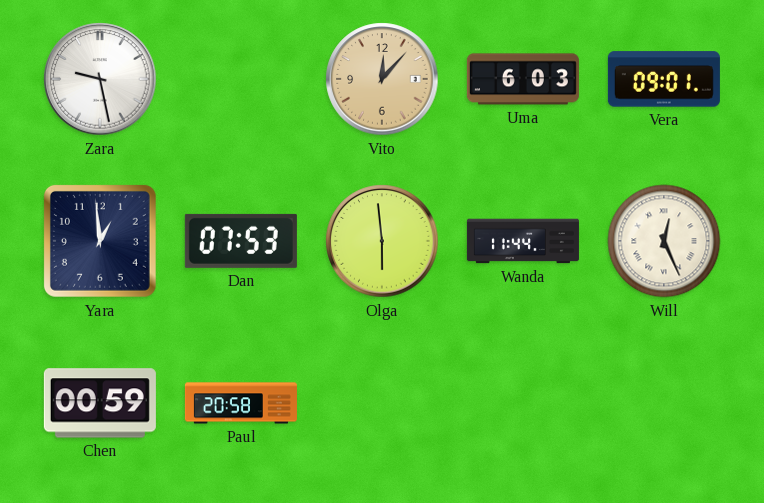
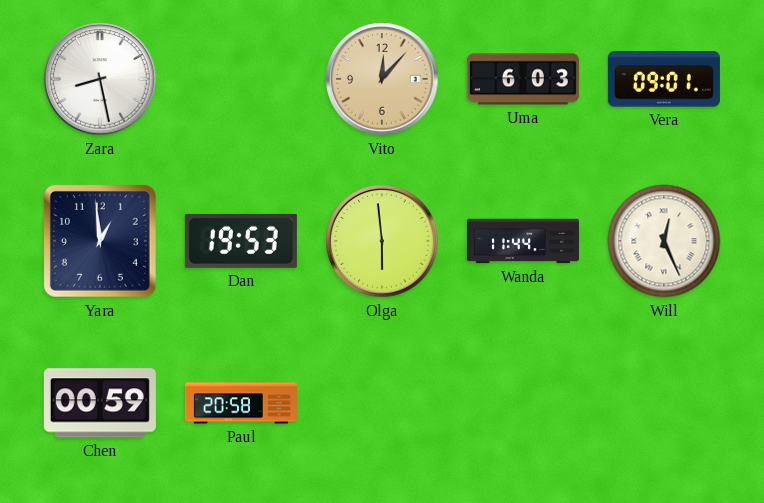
Zara: 9:28 -> 8:28 (100, 79)
Dan: 07:53 -> 19:53 (241, 241)
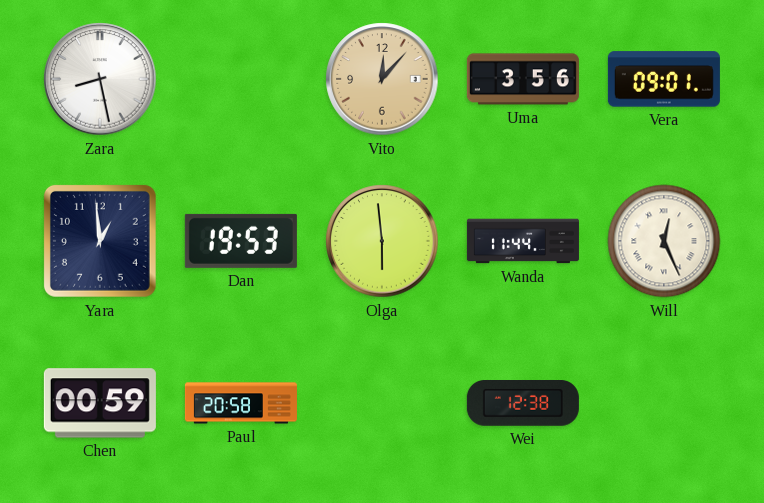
Uma: 6:03 -> 3:56 (523, 79)
Wei: none -> 12:38 (523, 404)
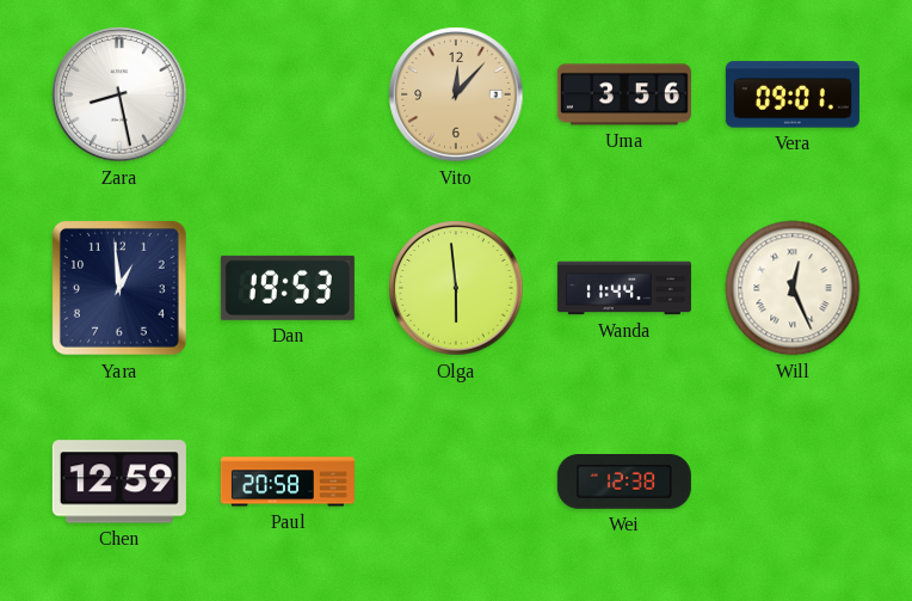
Chen: 00:59 -> 12:59 (119, 482)
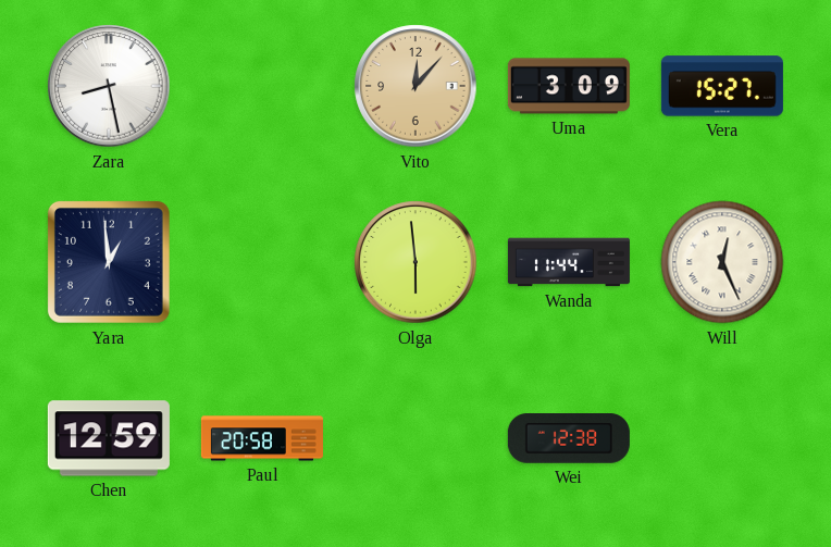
Uma: 3:56 -> 3:09 (569, 86)
Vera: 09:01 -> 15:27 (722, 86)
Dan: 19:53 -> none (288, 288)
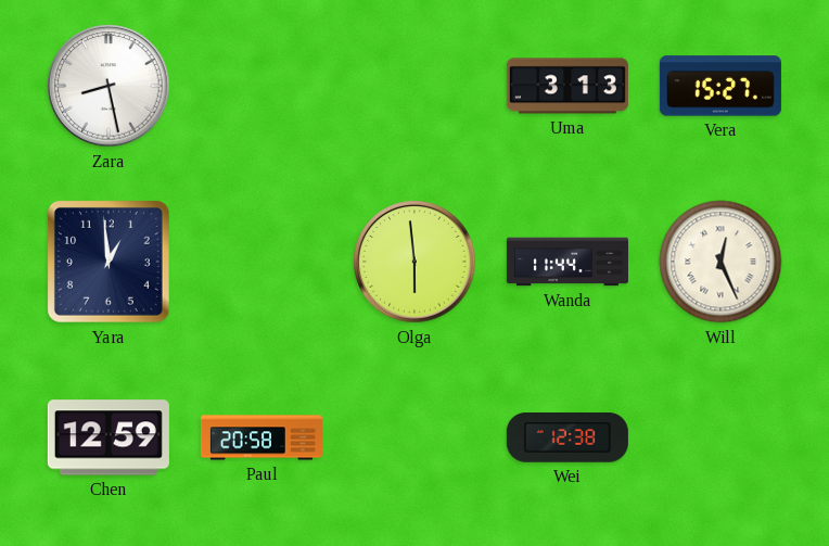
Vito: 12:07 -> none (415, 86)
Uma: 3:09 -> 3:13 (567, 86)
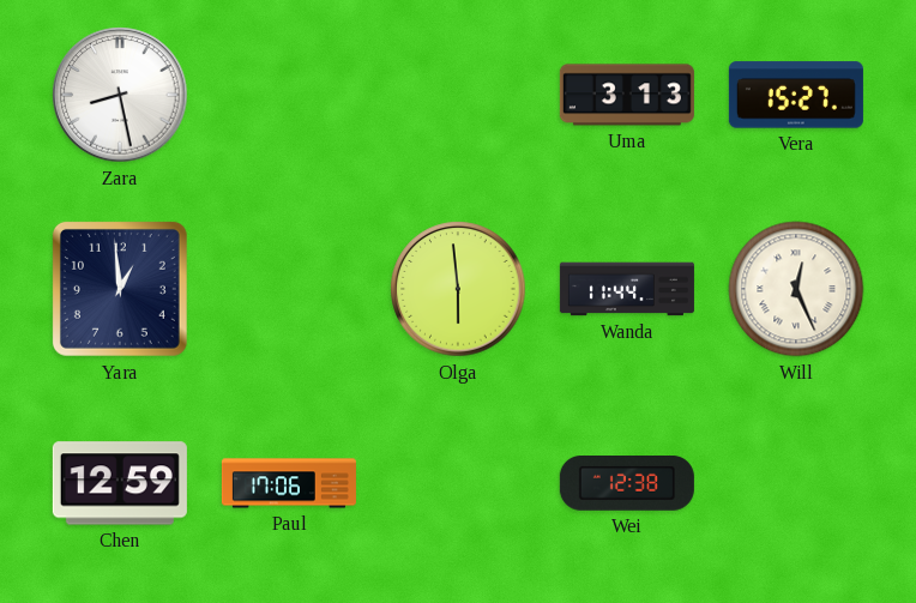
Paul: 20:58 -> 17:06 (289, 483)
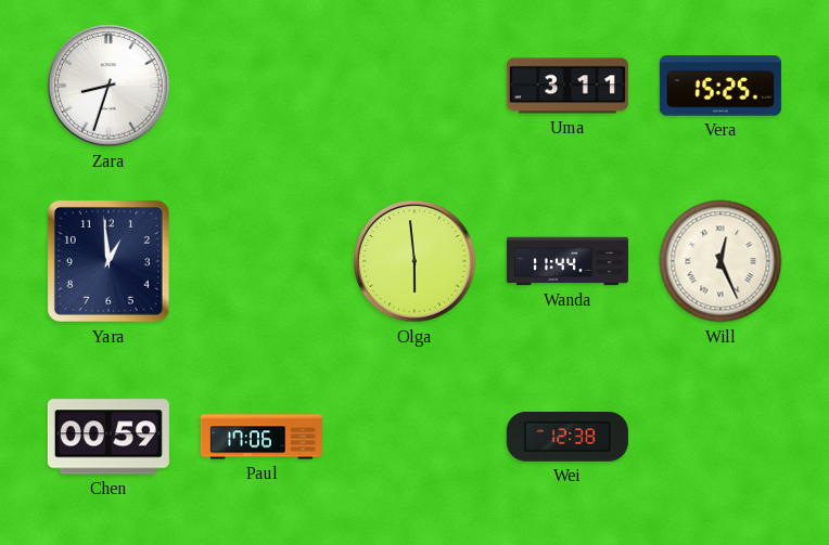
Zara: 8:28 -> 8:33 (109, 86)
Uma: 3:13 -> 3:11 (567, 86)
Vera: 15:27 -> 15:25 (720, 86)
Chen: 12:59 -> 00:59 (109, 437)
